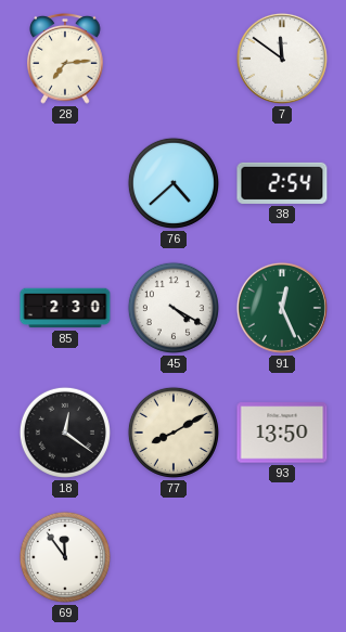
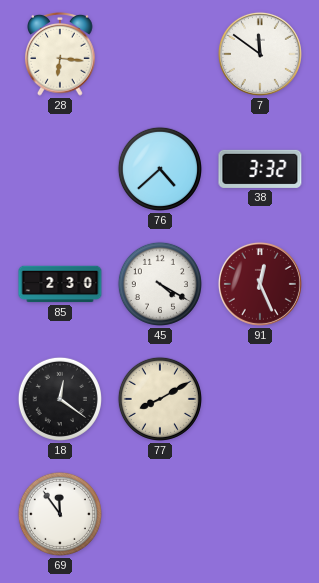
28: 7:14 -> 6:16 (60, 54)
38: 2:54 -> 3:32 (260, 169)
91 dial: green -> burgundy (260, 284)
93: 13:50 -> none (282, 433)
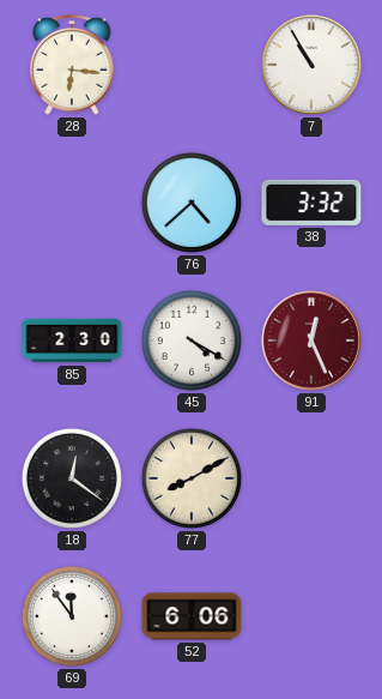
7: 11:51 -> 10:55 (311, 65)
52: none -> 6:06 (192, 616)
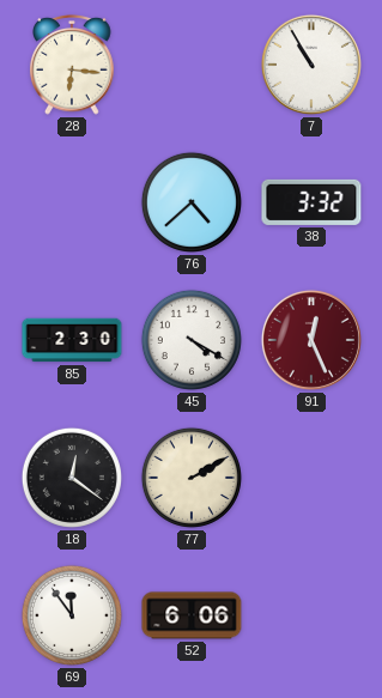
77: 8:10 -> 2:10 (192, 478)
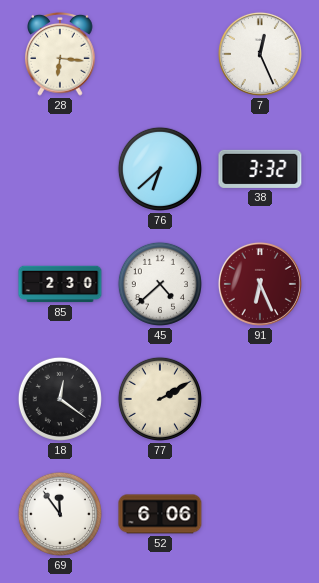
7: 10:55 -> 12:26 (260, 54)
76: 4:38 -> 6:38 (160, 169)
45: 4:20 -> 4:38 (160, 284)
91: 12:26 -> 6:26 (260, 284)
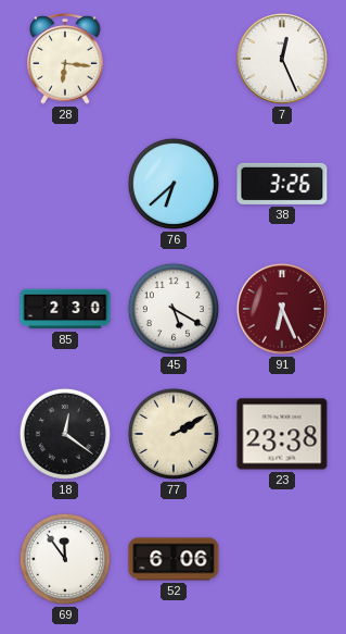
38: 3:32 -> 3:26 (282, 184)
45: 4:38 -> 5:20 (174, 309)
23: none -> 23:38 (282, 434)
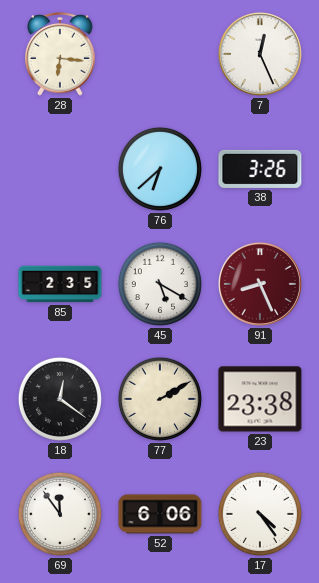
85: 2:30 -> 2:35 (60, 284)
91: 6:26 -> 8:26 (260, 284)
17: none -> 4:24 (260, 514)
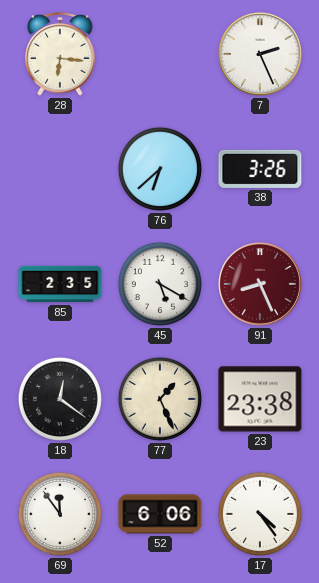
7: 12:26 -> 2:26 (260, 54)
77: 2:10 -> 1:26 (160, 399)
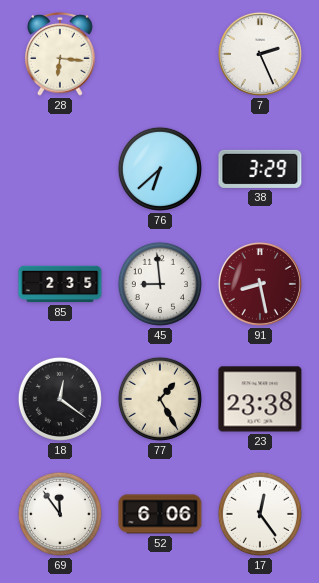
38: 3:26 -> 3:29 (260, 169)
45: 5:20 -> 8:59 (160, 284)
91: 8:26 -> 8:28 (260, 284)
77: 1:26 -> 1:25 (160, 399)
17: 4:24 -> 12:24 (260, 514)
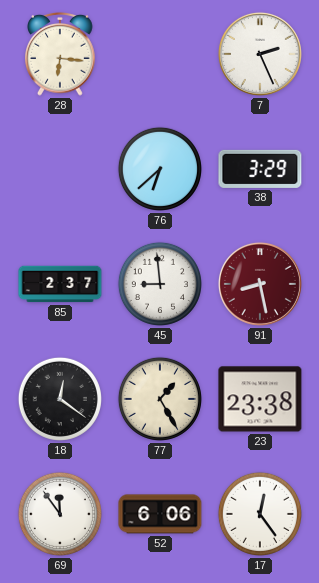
85: 2:35 -> 2:37 (60, 284)
